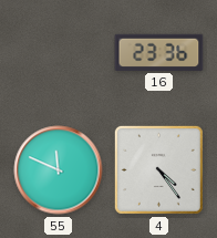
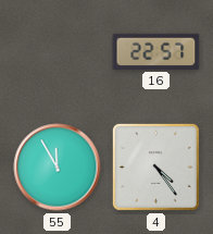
16: 23:36 -> 22:57 (156, 51)
55: 11:49 -> 11:55 (58, 168)
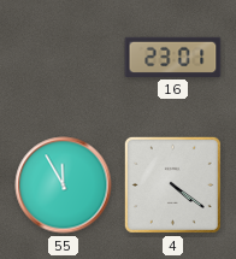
16: 22:57 -> 23:01 (173, 57)
4: 4:24 -> 4:21 (172, 184)
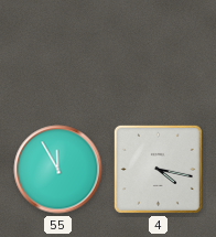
16: 23:01 -> none (173, 57)
4: 4:21 -> 4:17 (158, 169)
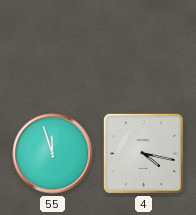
55: 11:55 -> 11:57 (53, 154)
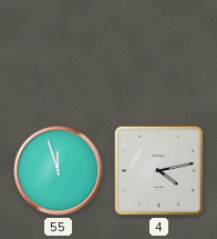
4: 4:17 -> 4:13 (158, 170)
